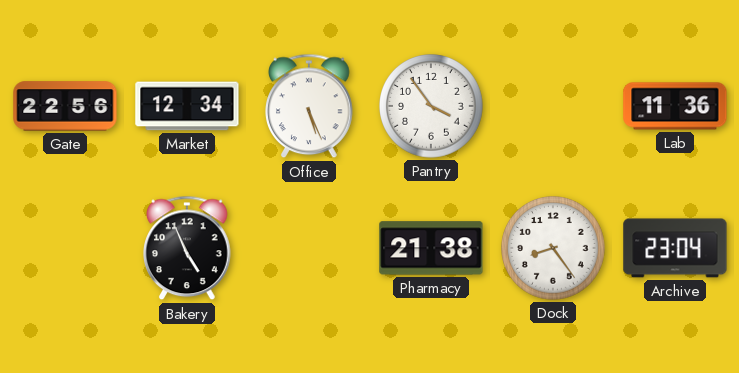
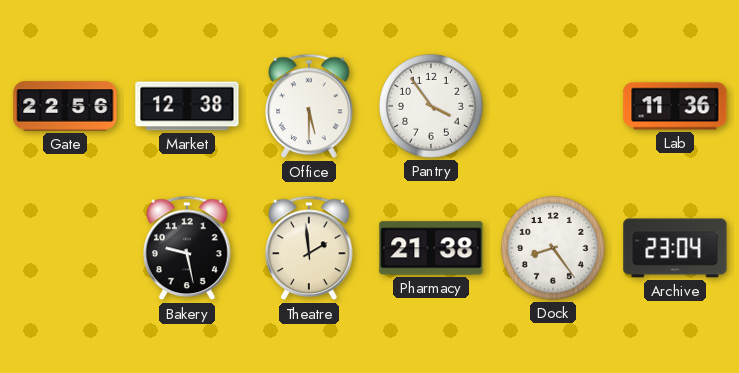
Market: 12:34 -> 12:38 (187, 106)
Office: 5:26 -> 5:30 (310, 106)
Bakery: 4:56 -> 9:28 (188, 248)
Theatre: none -> 1:59 (310, 248)
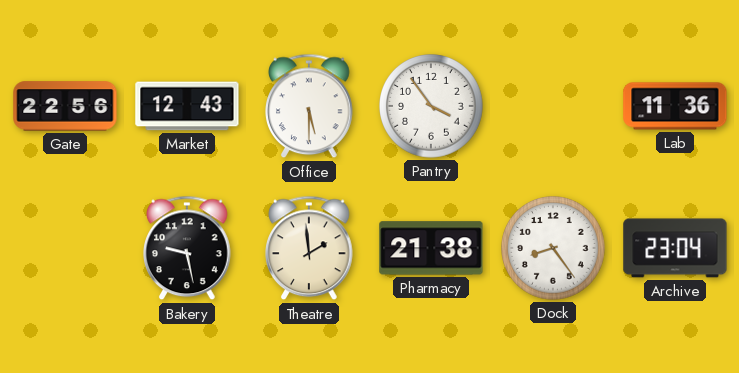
Market: 12:38 -> 12:43 (187, 106)
